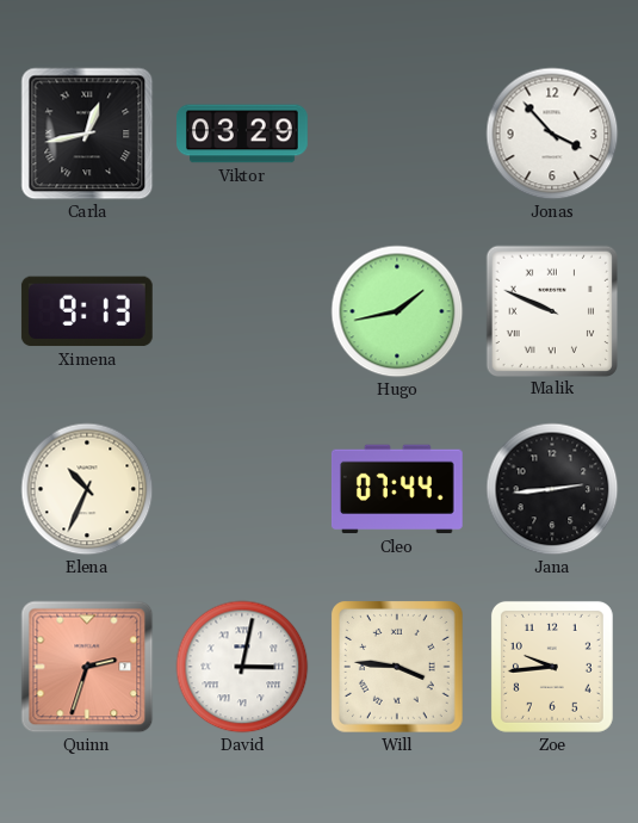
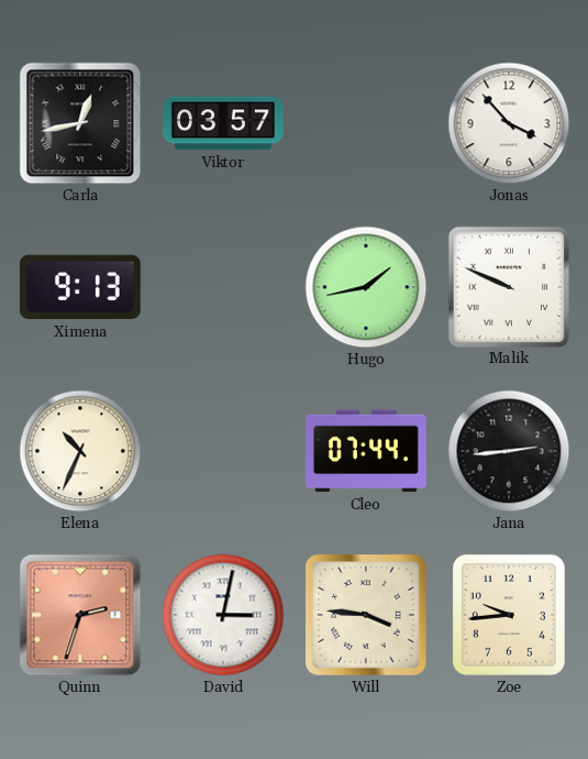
Viktor: 03:29 -> 03:57 (224, 123)
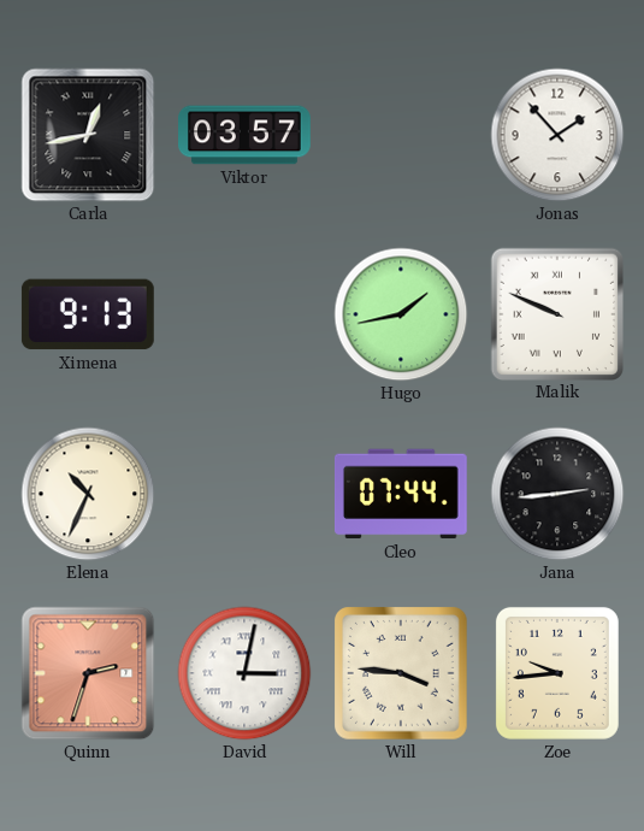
Jonas: 3:53 -> 1:53 (557, 135)
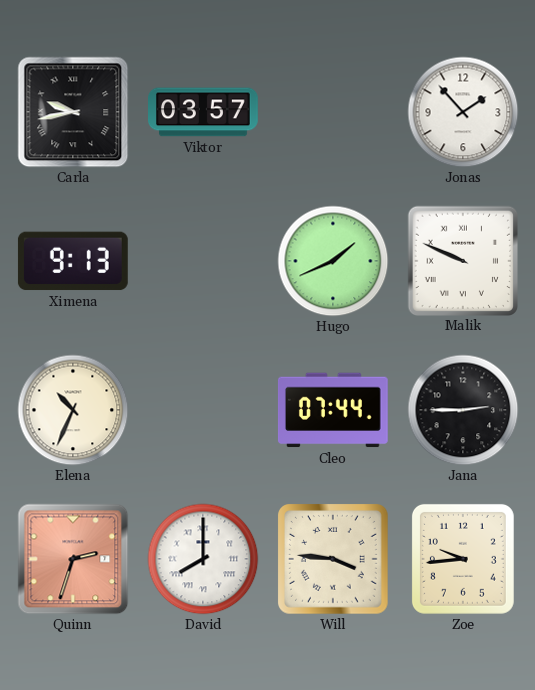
Carla: 12:43 -> 9:43 (73, 112)
Hugo: 1:43 -> 1:41 (333, 261)
Jana: 2:44 -> 2:45 (463, 410)
David: 3:02 -> 8:00 (203, 559)
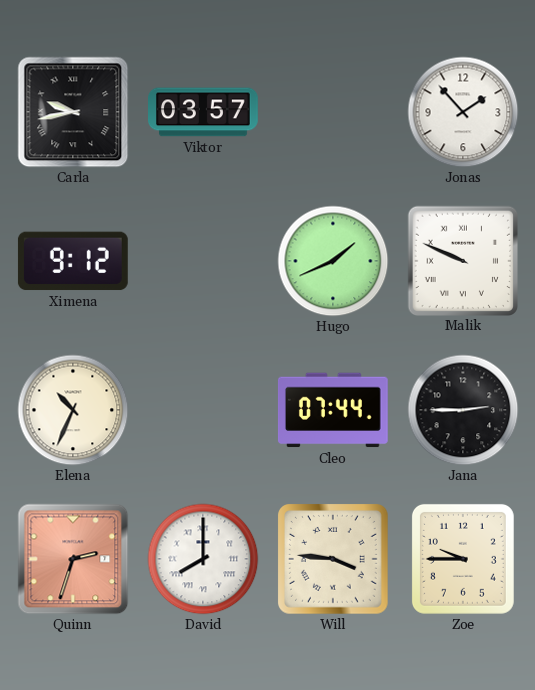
Ximena: 9:13 -> 9:12 (73, 261)
Zoe: 9:44 -> 9:45 (463, 559)
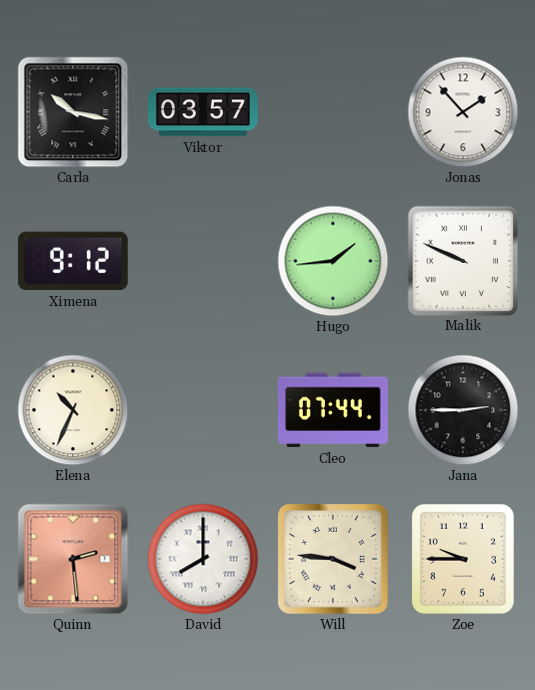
Carla: 9:43 -> 10:17 (73, 112)
Hugo: 1:41 -> 1:44 (333, 261)
Quinn: 2:33 -> 2:29 (73, 559)
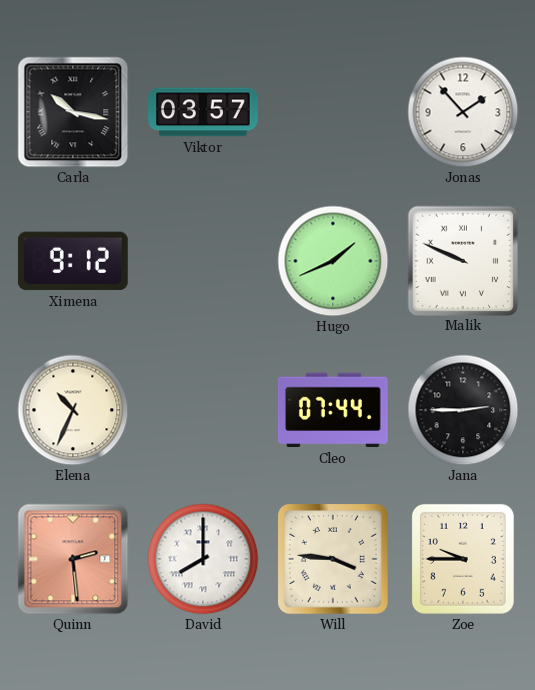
Hugo: 1:44 -> 1:41 (333, 261)
